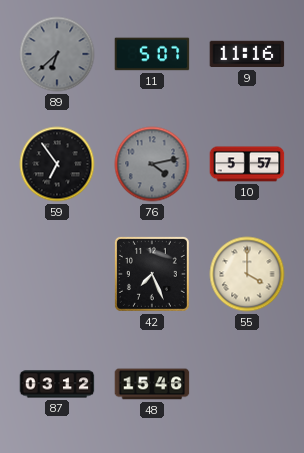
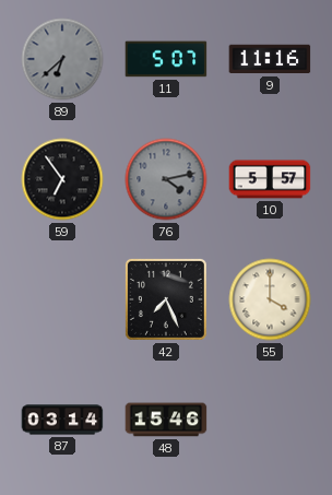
87: 03:12 -> 03:14 (62, 420)
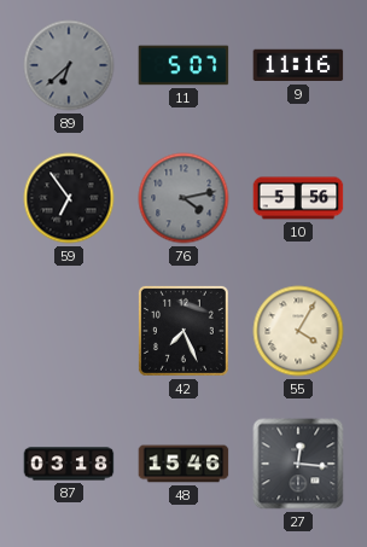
10: 5:57 -> 5:56 (298, 198)
55: 4:00 -> 4:05 (298, 331)
87: 03:14 -> 03:18 (69, 464)
27: none -> 12:16 (298, 464)
